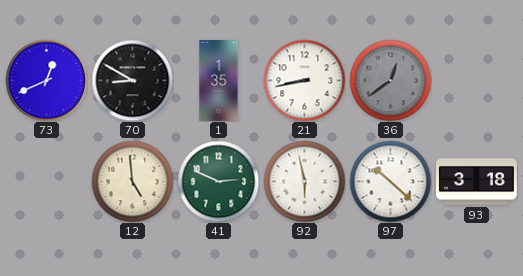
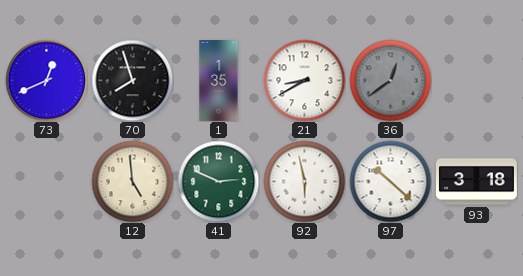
70: 8:50 -> 7:57 (132, 80)
21: 8:43 -> 8:40 (304, 80)
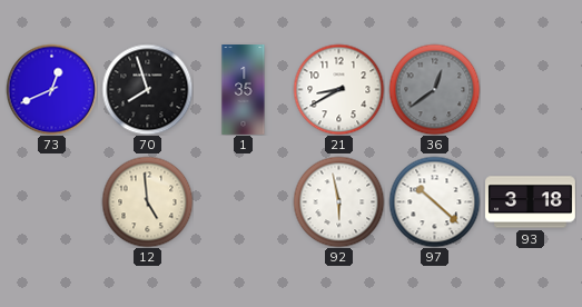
41: 2:49 -> none (218, 181)
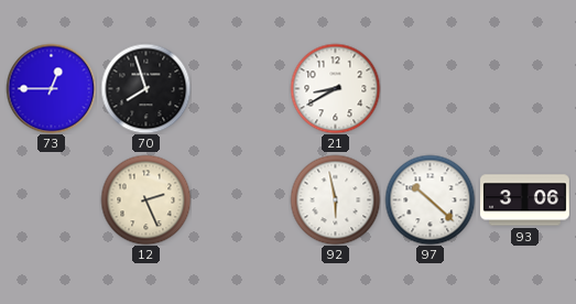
73: 12:41 -> 12:45 (51, 88)
1: 1:35 -> none (244, 90)
36: 12:39 -> none (434, 89)
12: 4:59 -> 2:26 (145, 199)
93: 3:18 -> 3:06 (525, 200)
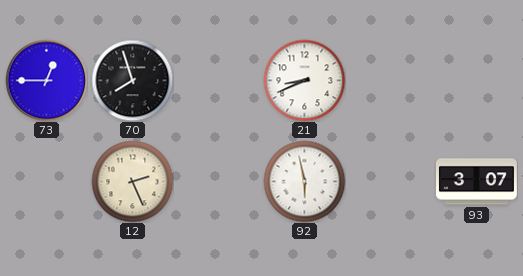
21: 8:40 -> 8:41 (304, 80)
97: 10:22 -> none (430, 199)
93: 3:06 -> 3:07 (477, 182)
